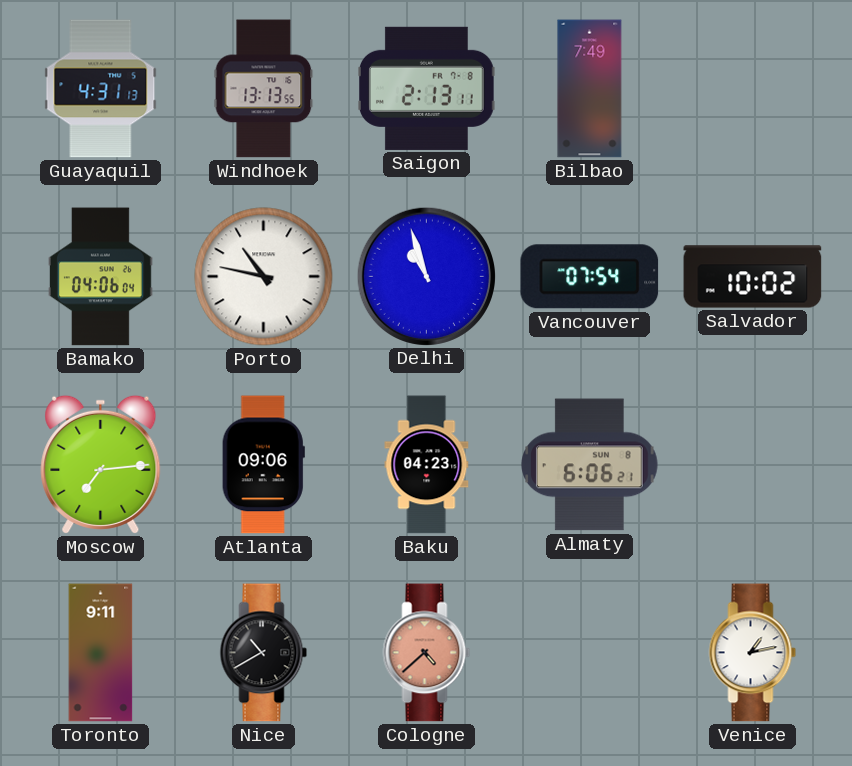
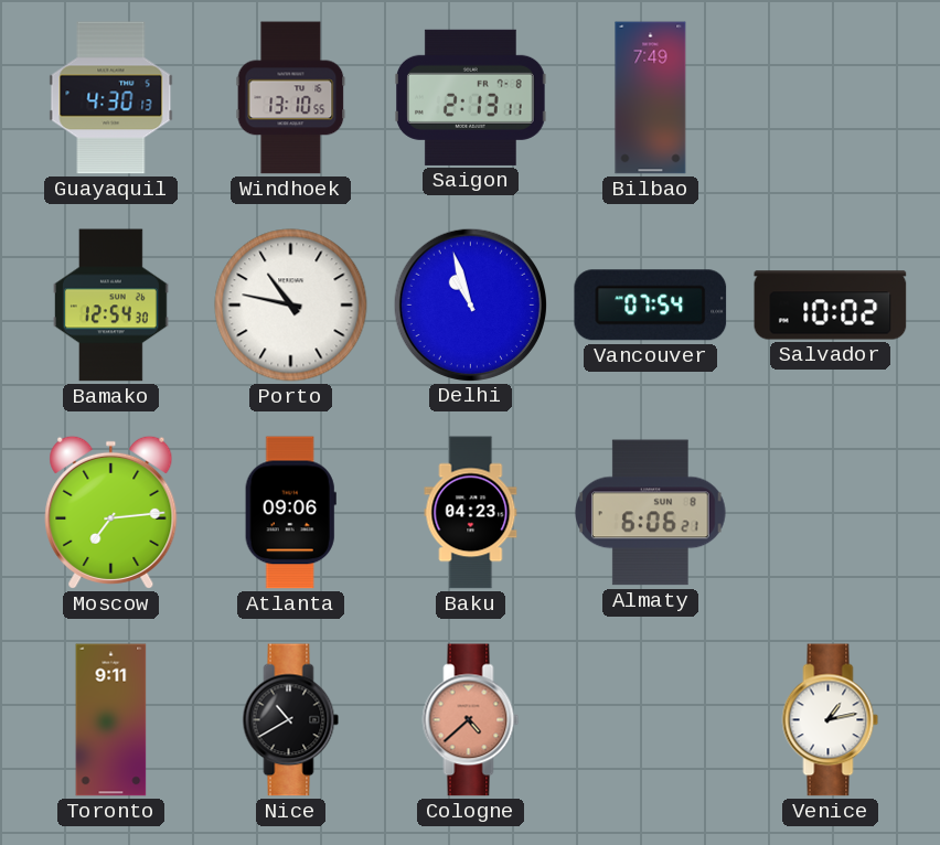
Guayaquil: 4:31 -> 4:30 (111, 98)
Windhoek: 13:13 -> 13:10 (291, 98)
Bamako: 04:06 -> 12:54 (111, 306)
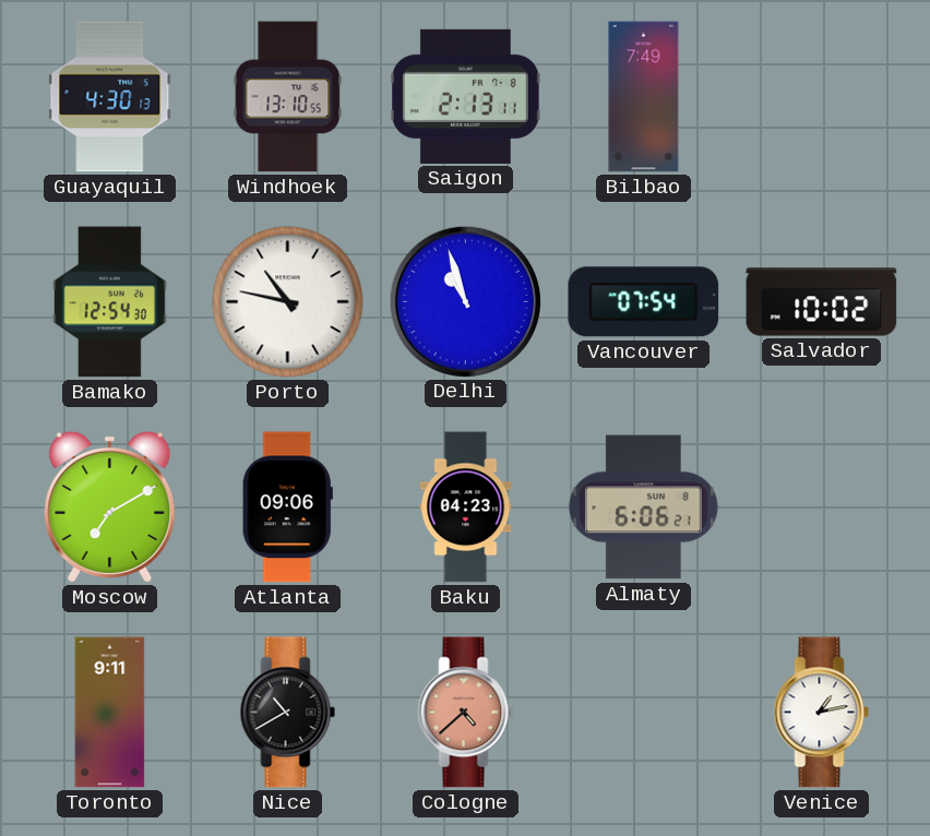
Moscow: 7:14 -> 7:10 (110, 506)
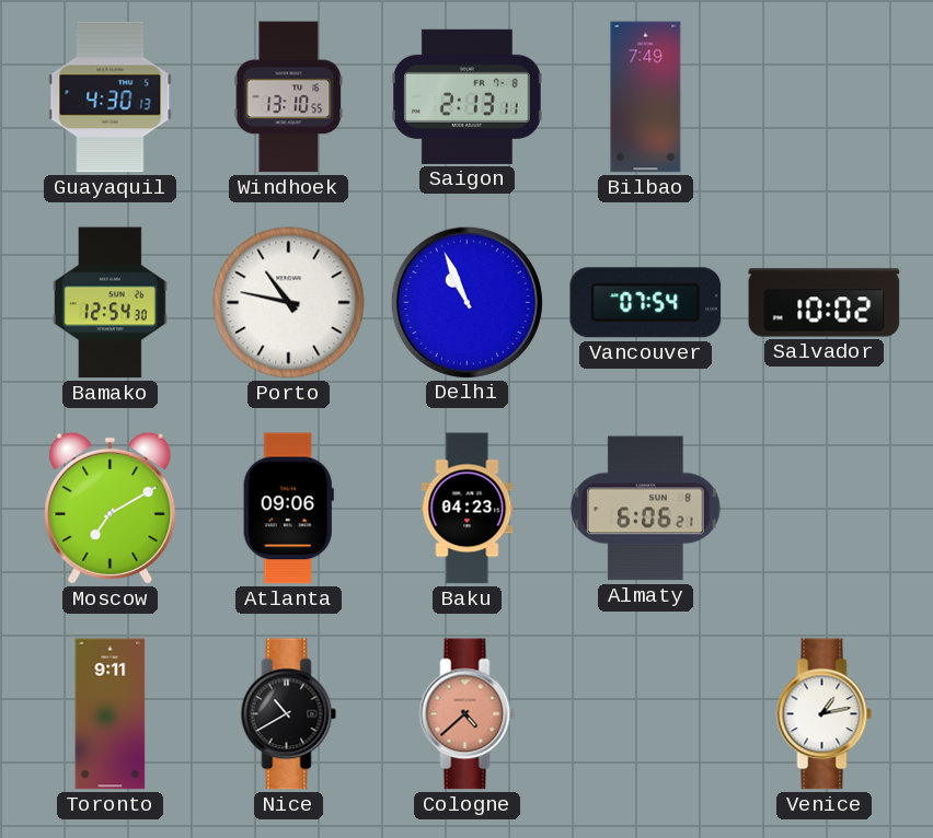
Delhi: 10:57 -> 10:56 (466, 302)
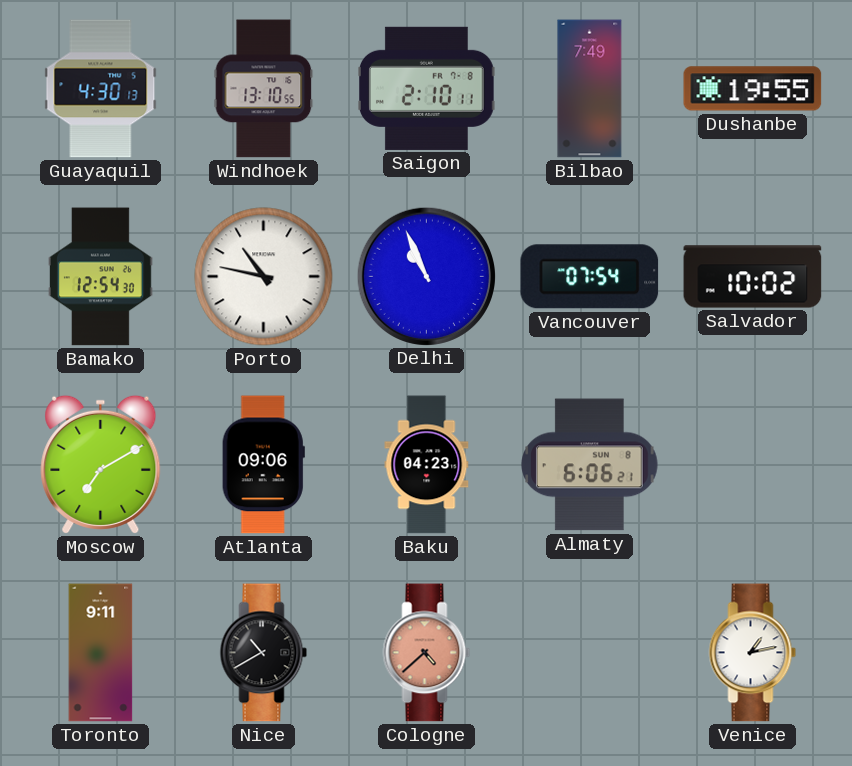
Saigon: 2:13 -> 2:10 (427, 88)
Dushanbe: none -> 19:55 (753, 89)
